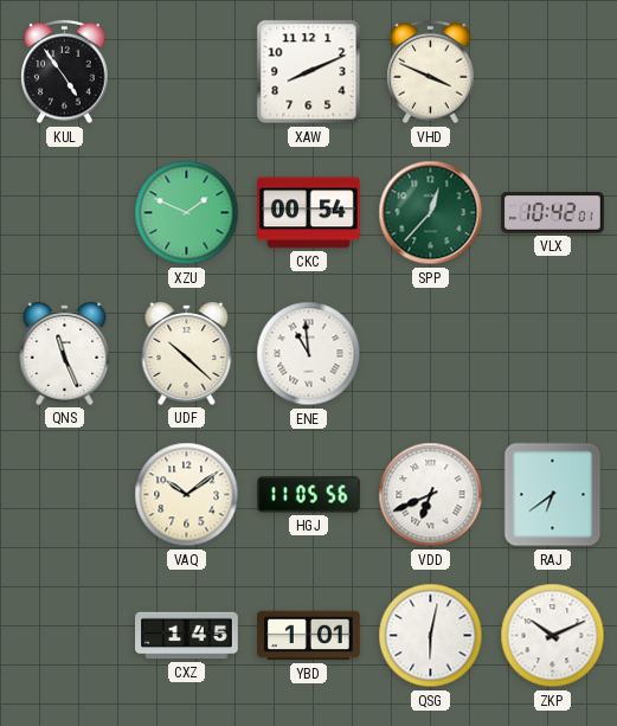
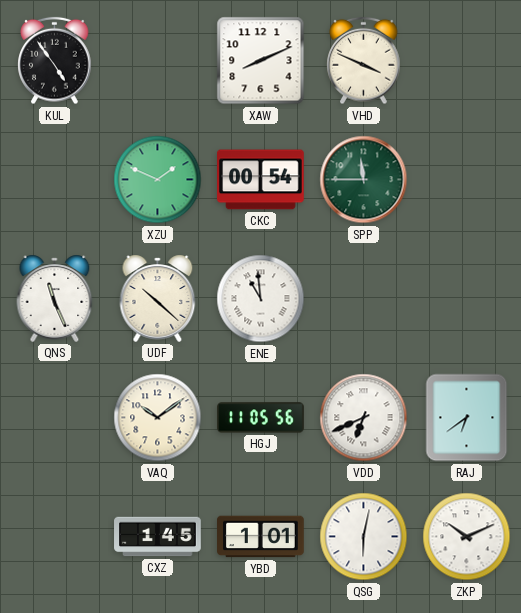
SPP: 12:37 -> 11:45 (364, 180)
VLX: 10:42 -> none (553, 213)
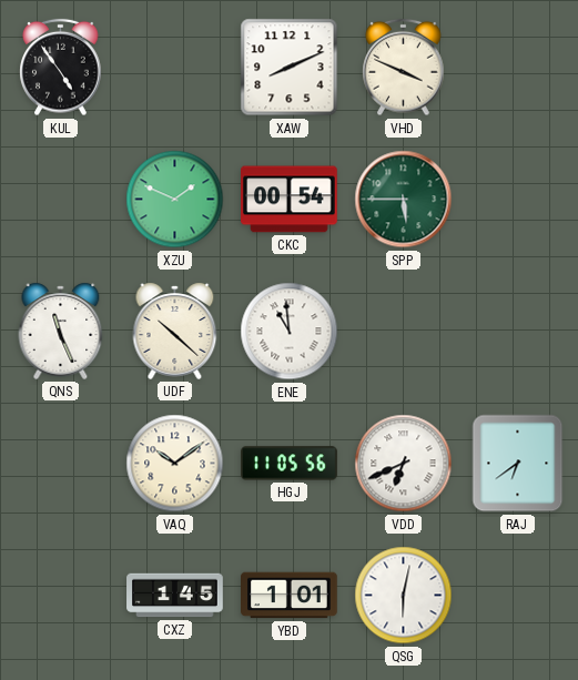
SPP: 11:45 -> 5:45 (404, 200)
ZKP: 10:11 -> none (467, 537)
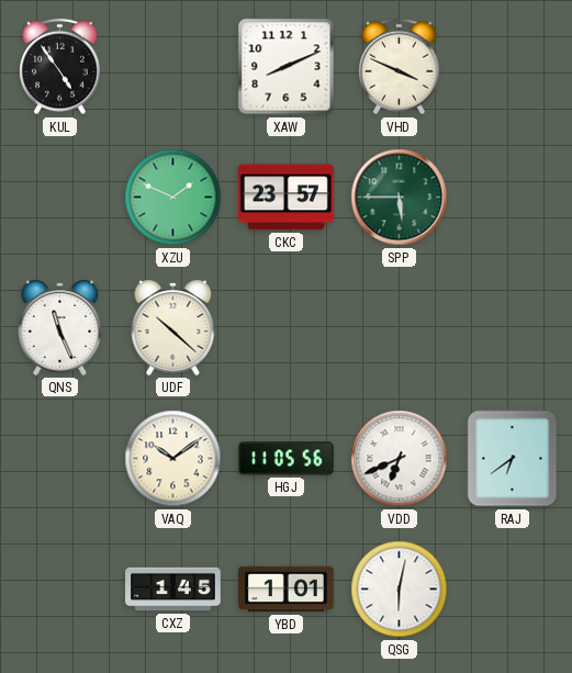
CKC: 00:54 -> 23:57 (287, 198)
ENE: 10:59 -> none (290, 332)
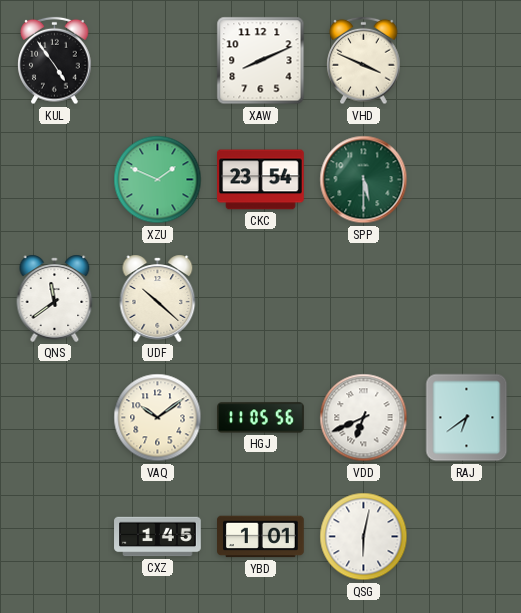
CKC: 23:57 -> 23:54 (261, 180)
SPP: 5:45 -> 5:30 (364, 180)
QNS: 11:26 -> 11:39 (55, 298)
